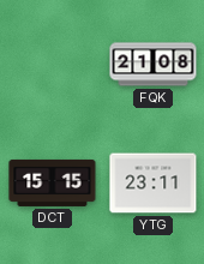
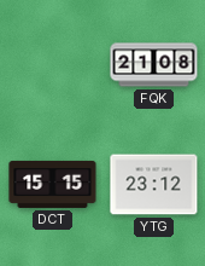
YTG: 23:11 -> 23:12 (154, 185)
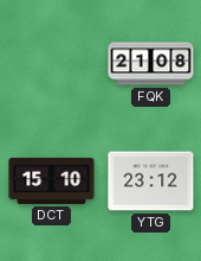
DCT: 15:15 -> 15:10 (52, 180)
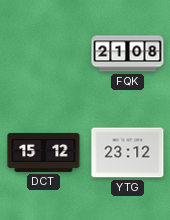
DCT: 15:10 -> 15:12 (44, 152)
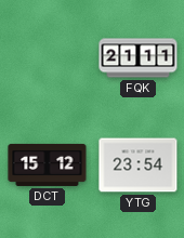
FQK: 21:08 -> 21:11 (139, 58)
YTG: 23:12 -> 23:54 (139, 166)
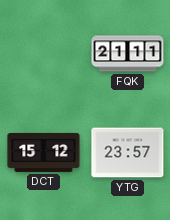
YTG: 23:54 -> 23:57 (128, 153)
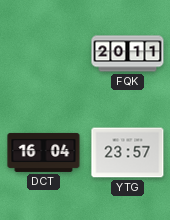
FQK: 21:11 -> 20:11 (128, 54)
DCT: 15:12 -> 16:04 (44, 152)
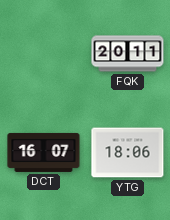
DCT: 16:04 -> 16:07 (44, 152)
YTG: 23:57 -> 18:06 (128, 153)
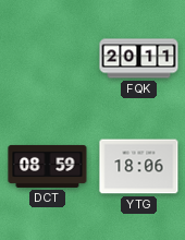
DCT: 16:07 -> 08:59 (48, 166)
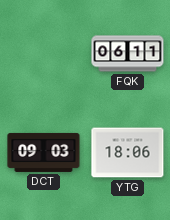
FQK: 20:11 -> 06:11 (128, 54)
DCT: 08:59 -> 09:03 (44, 152)
